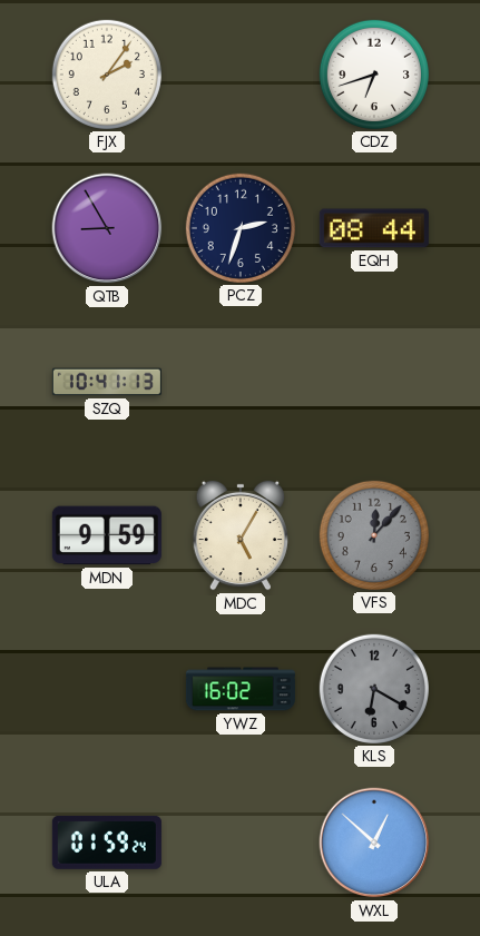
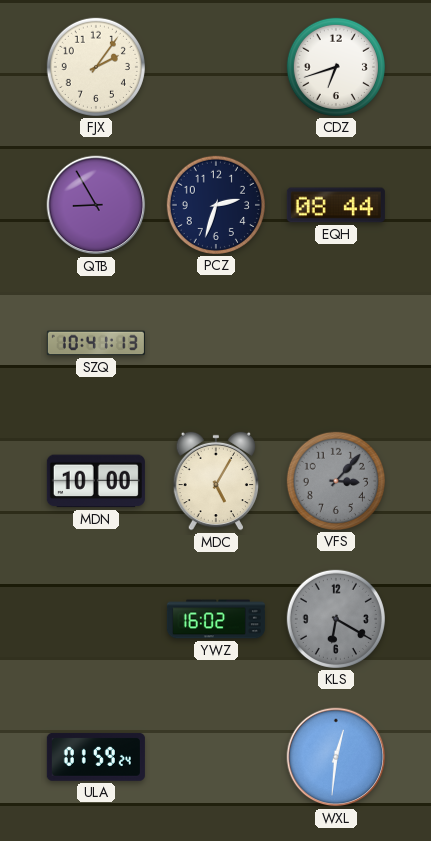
MDN: 9:59 -> 10:00 (96, 481)
VFS: 12:07 -> 3:07 (336, 481)
WXL: 12:52 -> 12:31 (336, 757)
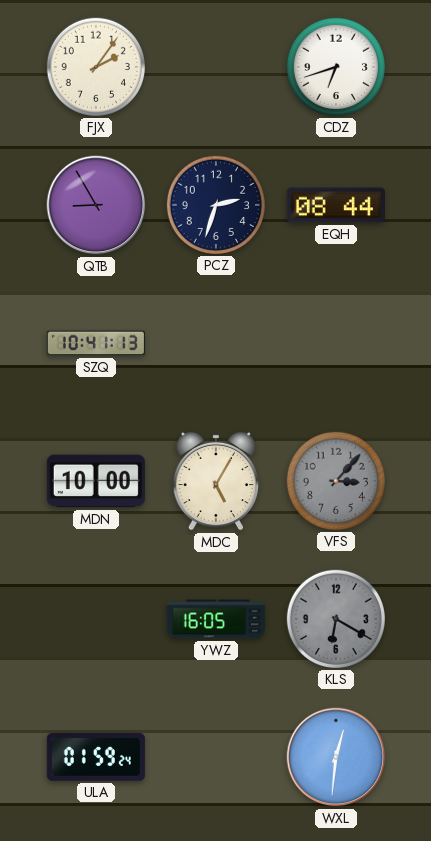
YWZ: 16:02 -> 16:05 (216, 619)
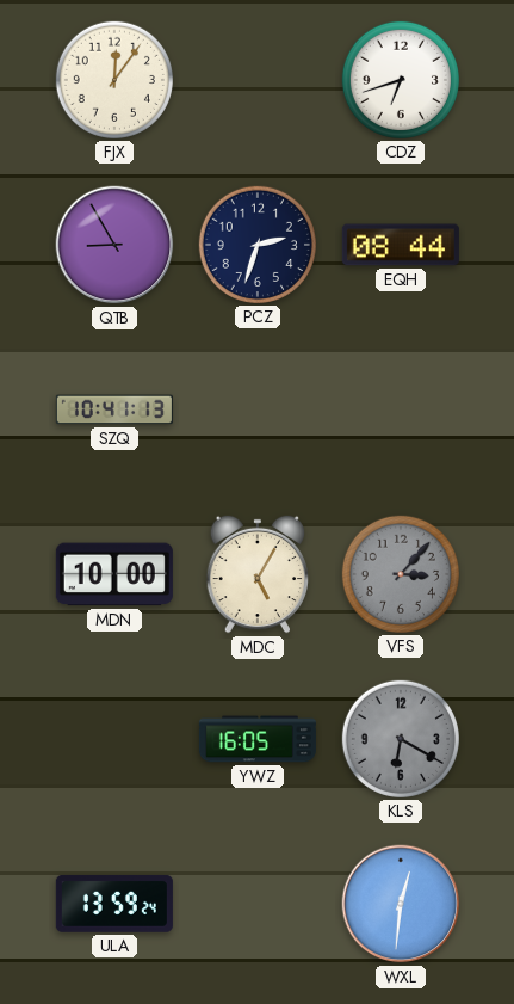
FJX: 2:06 -> 12:06 (114, 80)
ULA: 01:59 -> 13:59 (114, 904)
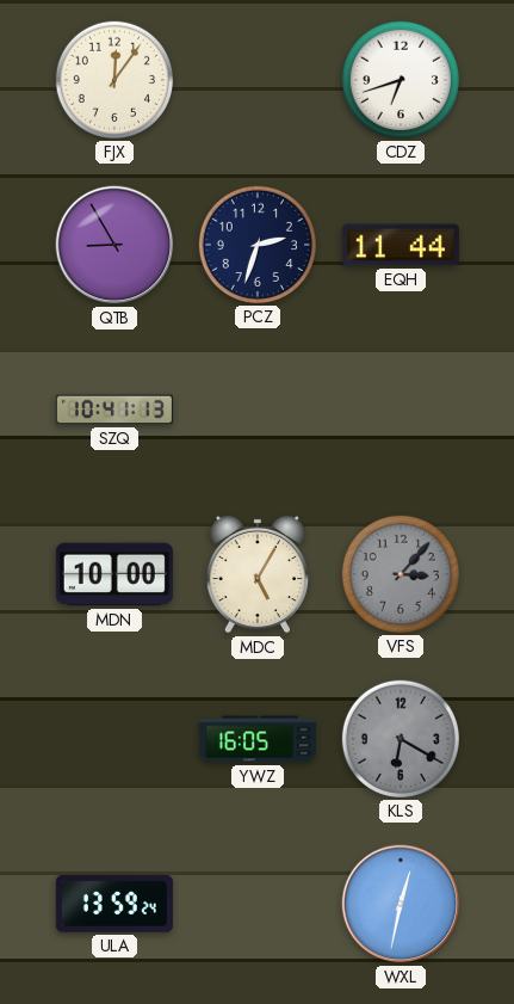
EQH: 08:44 -> 11:44 (401, 245)
WXL: 12:31 -> 12:32 (401, 904)
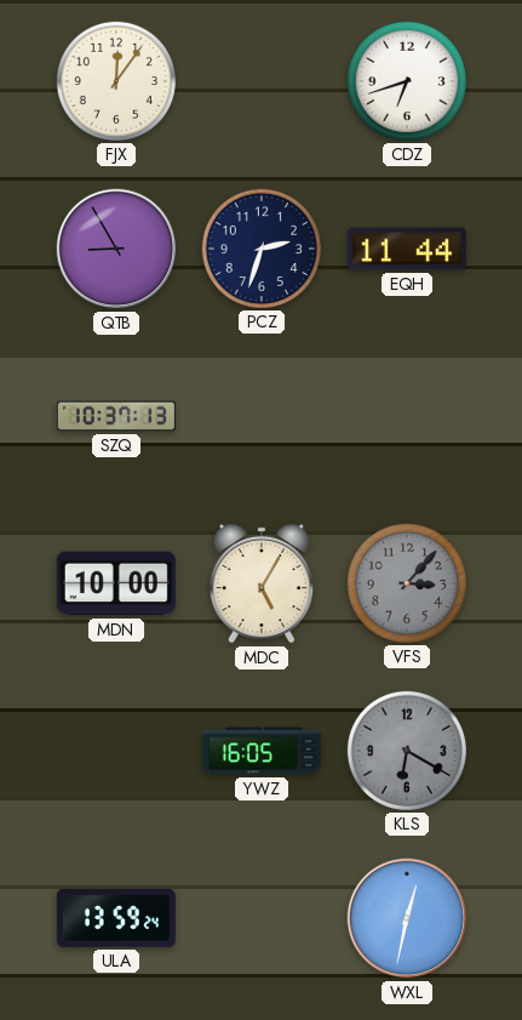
SZQ: 10:41 -> 10:37 (116, 416)
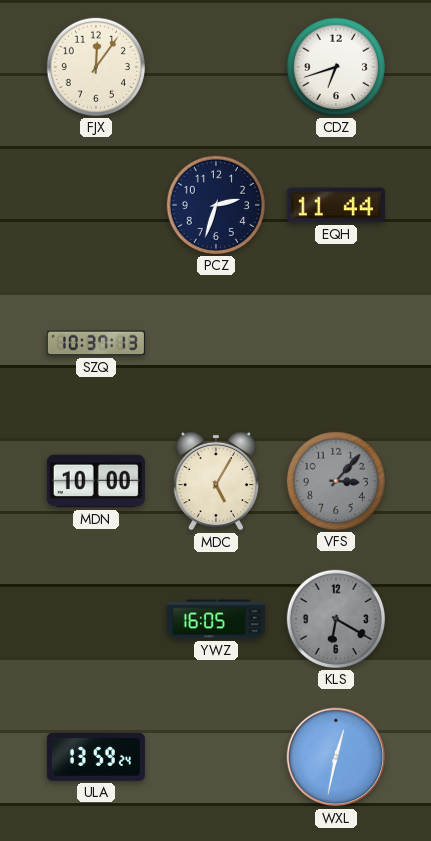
QTB: 8:55 -> none (116, 249)
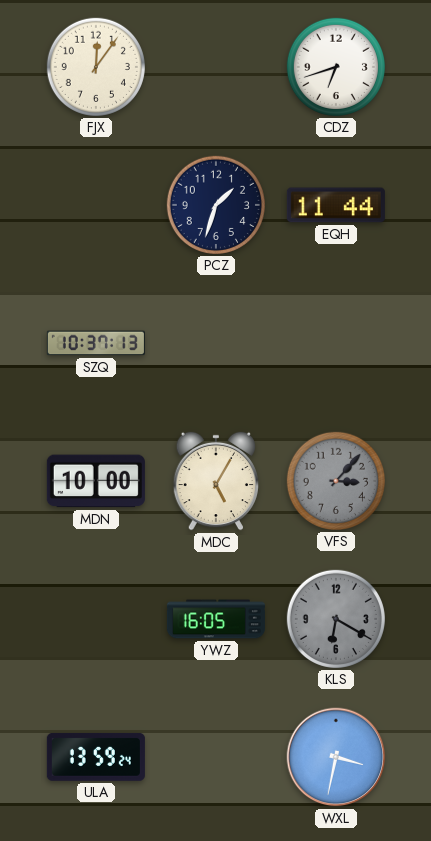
PCZ: 2:33 -> 1:33 (216, 205)
WXL: 12:32 -> 3:32 (336, 757)
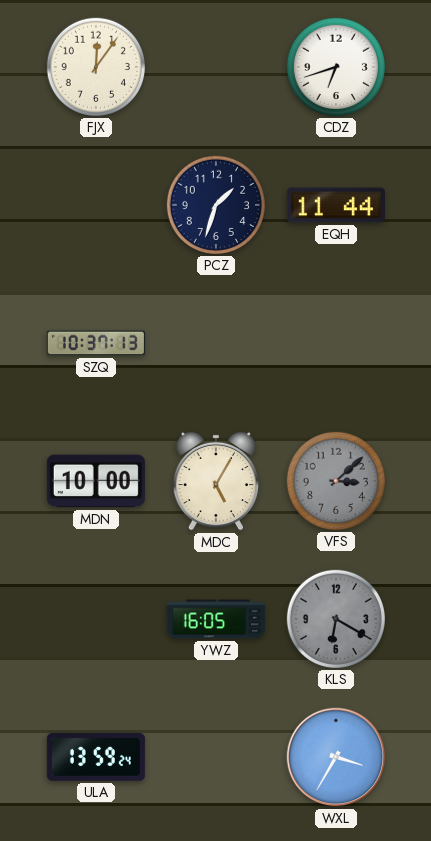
VFS: 3:07 -> 3:08 (336, 481)
WXL: 3:32 -> 3:35 (336, 757)
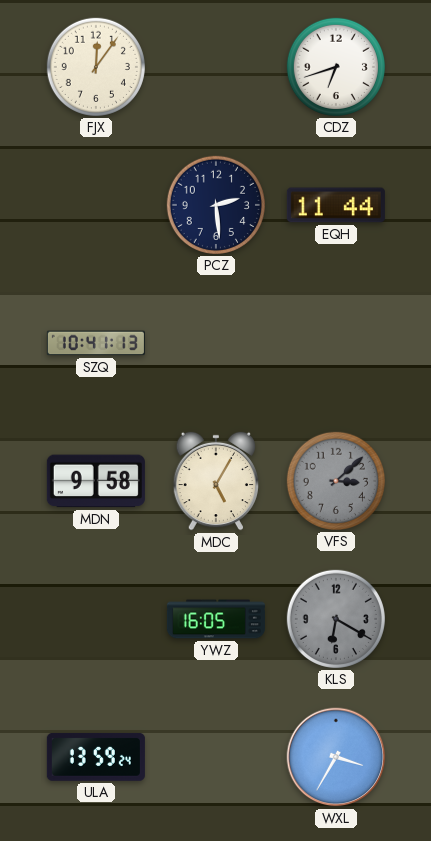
PCZ: 1:33 -> 2:29 (216, 205)
SZQ: 10:37 -> 10:41 (96, 343)
MDN: 10:00 -> 9:58 (96, 481)
